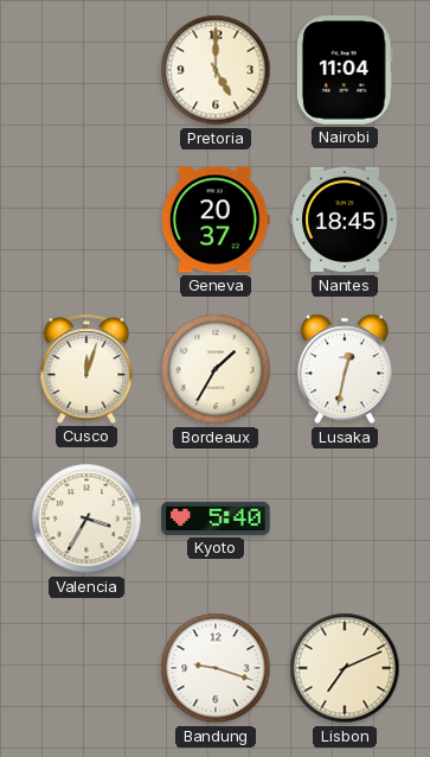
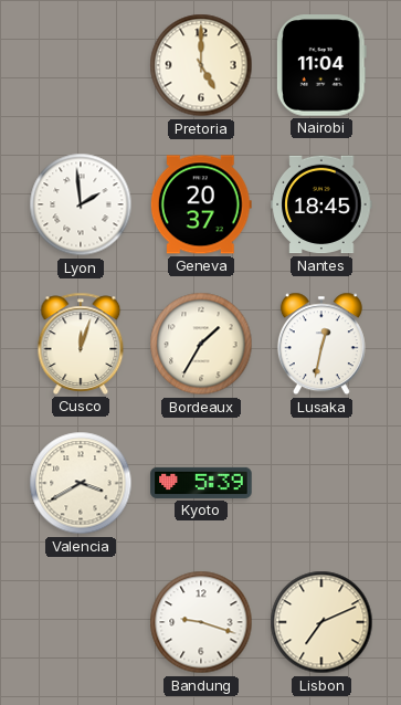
Lyon: none -> 1:59 (81, 204)
Valencia: 3:35 -> 3:40 (81, 483)
Kyoto: 5:40 -> 5:39 (201, 483)
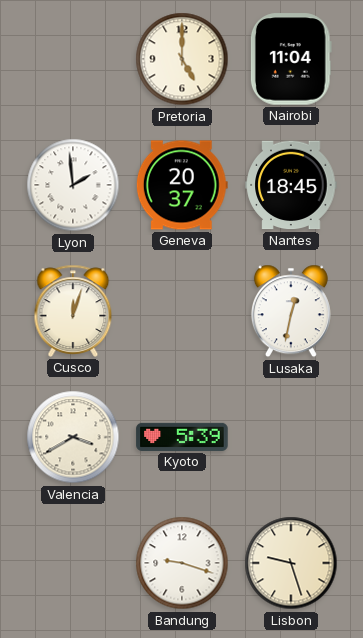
Bordeaux: 1:35 -> none (201, 344)
Lisbon: 7:11 -> 9:27 (291, 563)
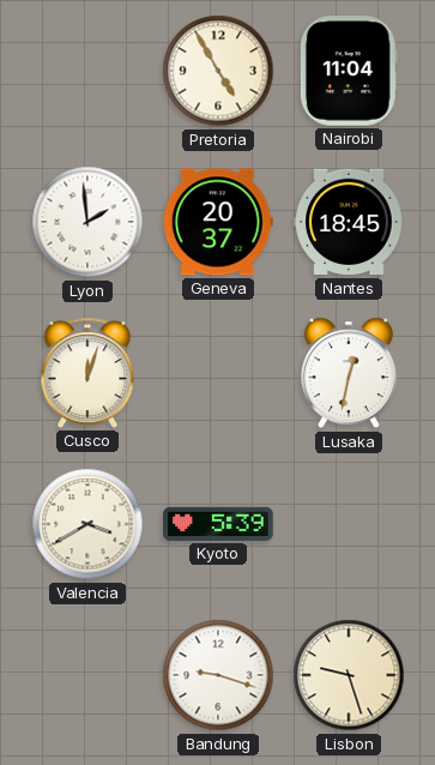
Pretoria: 5:00 -> 4:55 (218, 71)
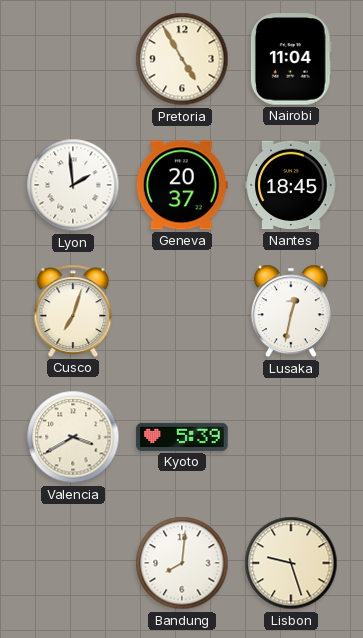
Cusco: 12:03 -> 7:03 (73, 311)
Bandung: 9:18 -> 8:01 (182, 563)
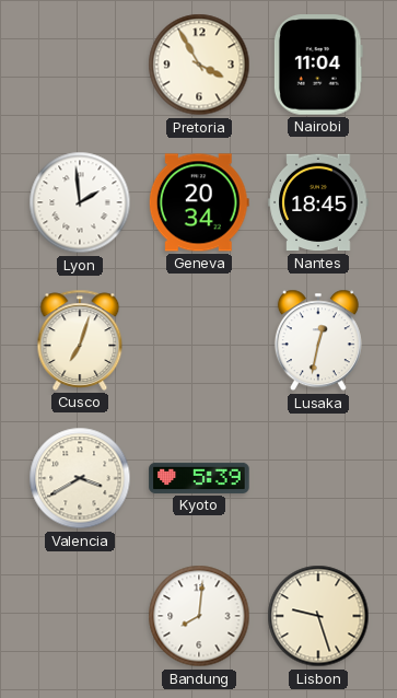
Pretoria: 4:55 -> 3:55 (199, 65)
Geneva: 20:37 -> 20:34 (199, 202)
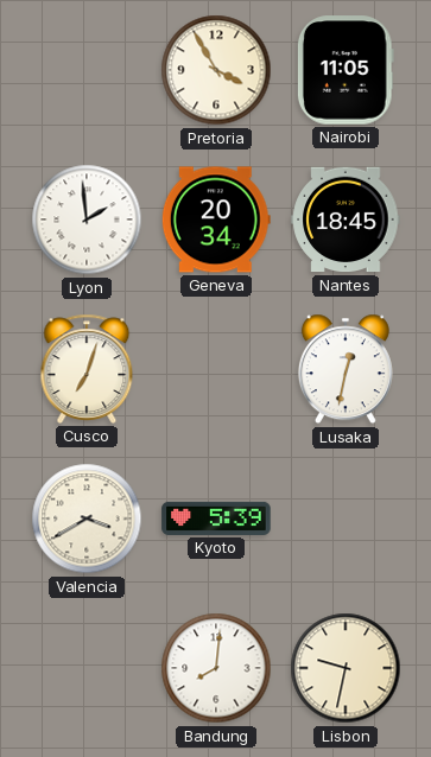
Nairobi: 11:04 -> 11:05 (346, 70)
Lisbon: 9:27 -> 9:32 (346, 668)
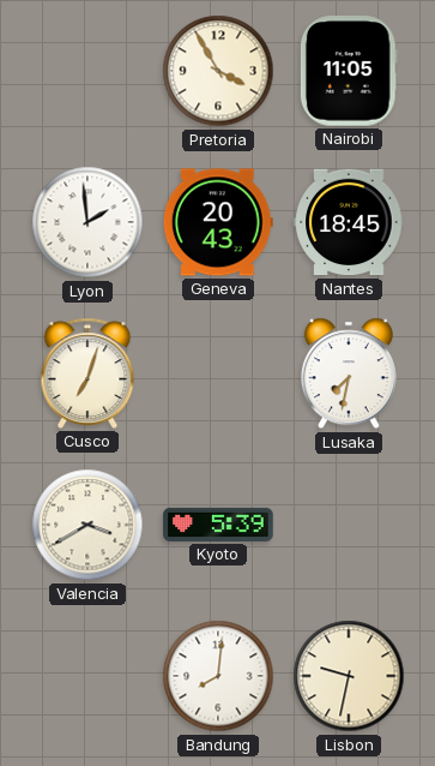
Geneva: 20:34 -> 20:43 (218, 222)
Lusaka: 12:32 -> 7:32 (349, 373)
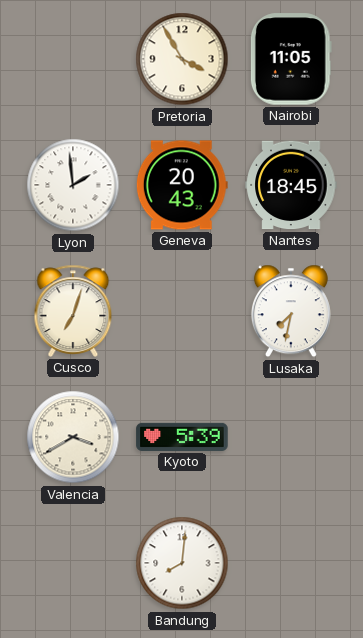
Lisbon: 9:32 -> none (349, 676)
